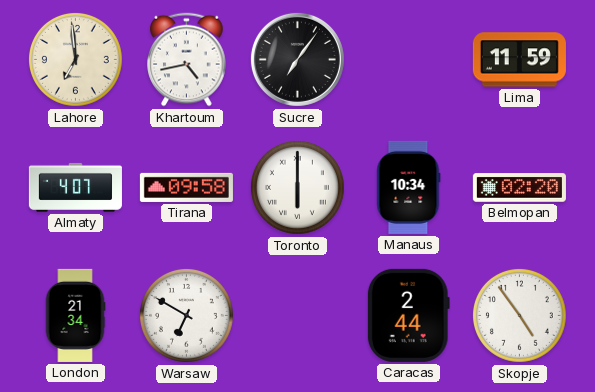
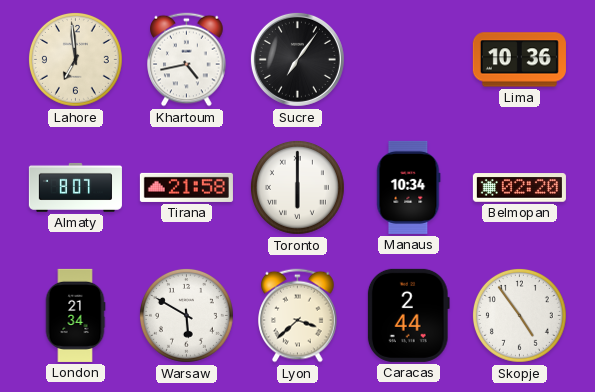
Lima: 11:59 -> 10:36 (519, 60)
Almaty: 4:07 -> 8:07 (75, 187)
Tirana: 09:58 -> 21:58 (186, 187)
Warsaw: 6:50 -> 5:50 (186, 315)
Lyon: none -> 3:38 (298, 316)
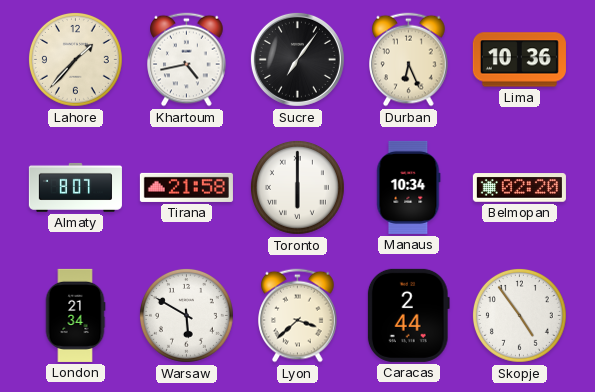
Lahore: 6:59 -> 1:37 (75, 59)
Durban: none -> 6:26 (409, 60)
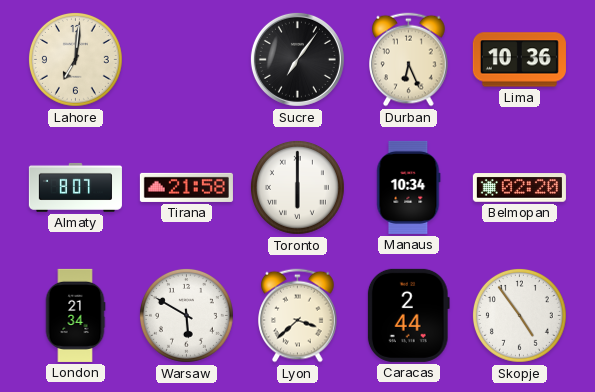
Lahore: 1:37 -> 7:01 (75, 59)
Khartoum: 4:43 -> none (187, 60)
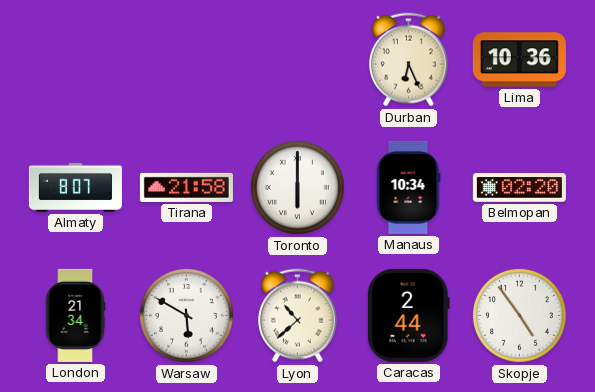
Lahore: 7:01 -> none (75, 59)
Sucre: 7:06 -> none (297, 59)
Lyon: 3:38 -> 10:38 (298, 316)
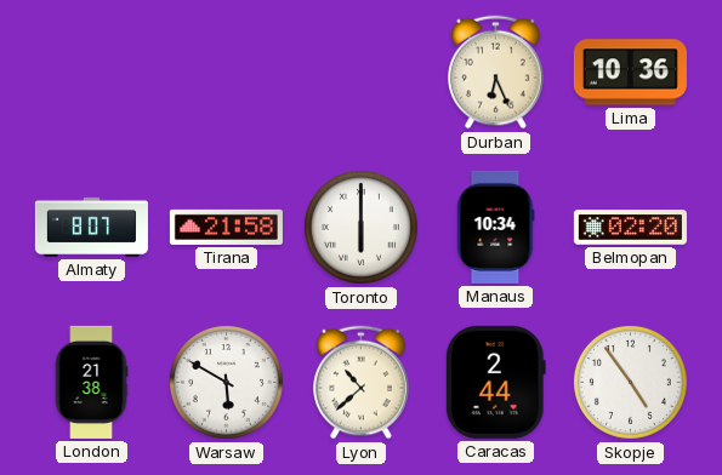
London: 21:34 -> 21:38 (91, 382)
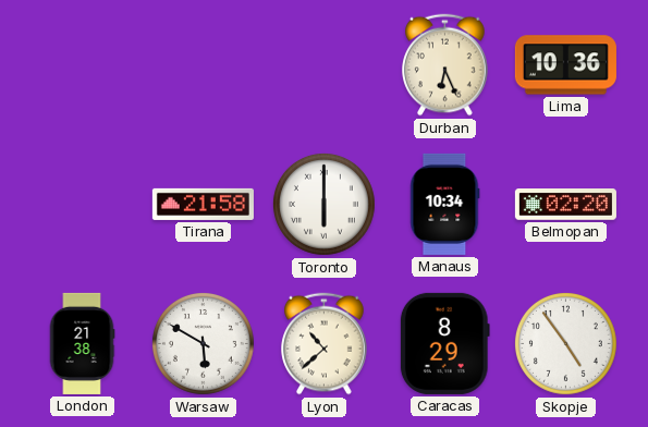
Almaty: 8:07 -> none (91, 227)
Caracas: 2:44 -> 8:29 (444, 343)
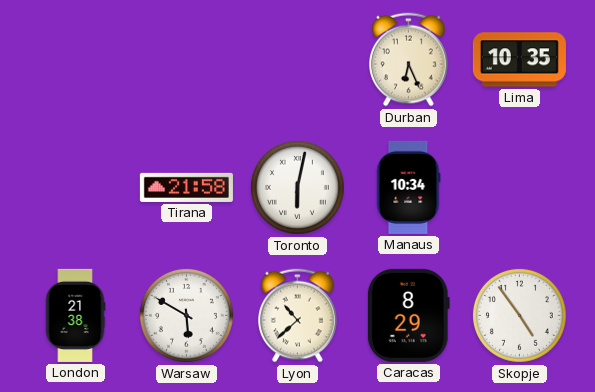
Lima: 10:36 -> 10:35 (519, 60)
Toronto: 6:00 -> 6:02 (297, 187)
Belmopan: 02:20 -> none (565, 205)
